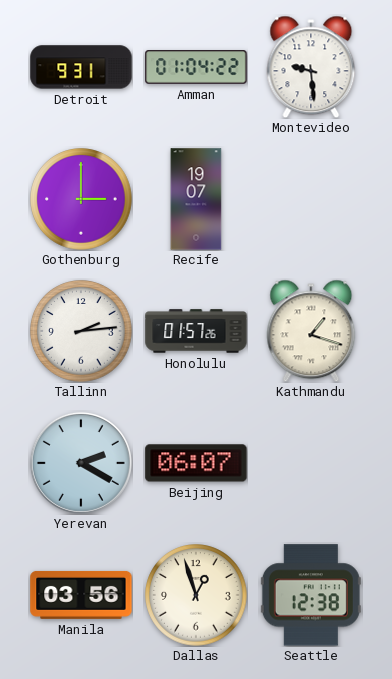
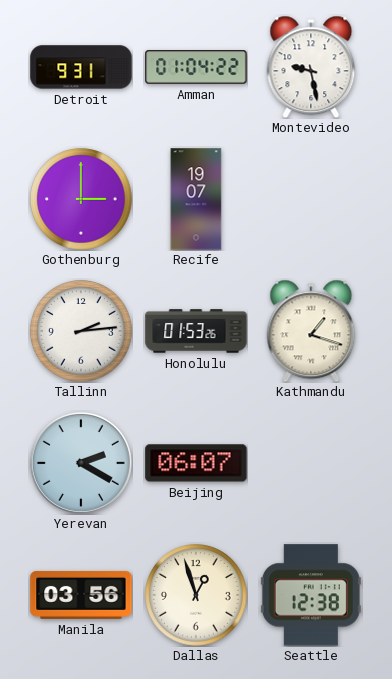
Montevideo: 9:29 -> 9:28 (311, 67)
Honolulu: 01:57 -> 01:53 (196, 331)
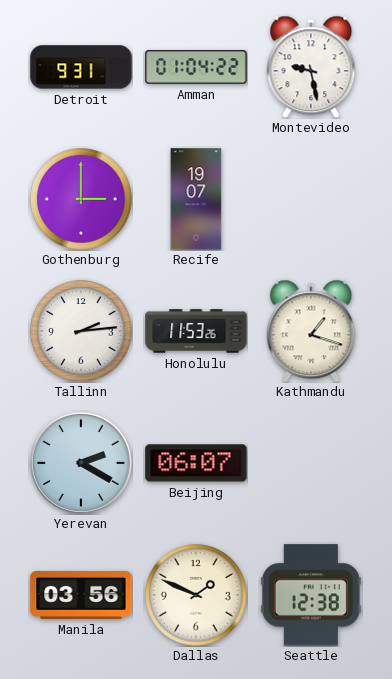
Honolulu: 01:53 -> 11:53 (196, 331)
Dallas: 12:57 -> 1:49 (196, 595)
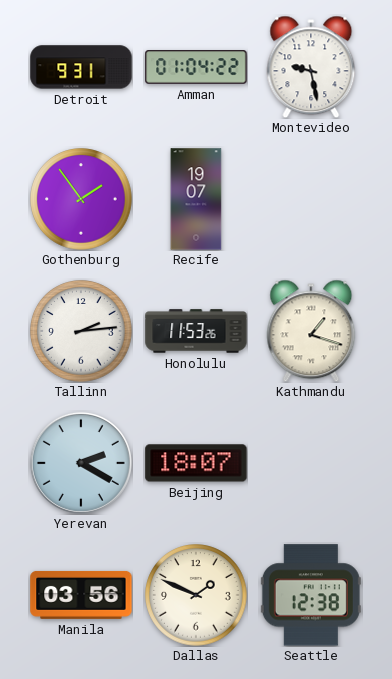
Gothenburg: 3:00 -> 1:54 (81, 199)
Beijing: 06:07 -> 18:07 (196, 463)
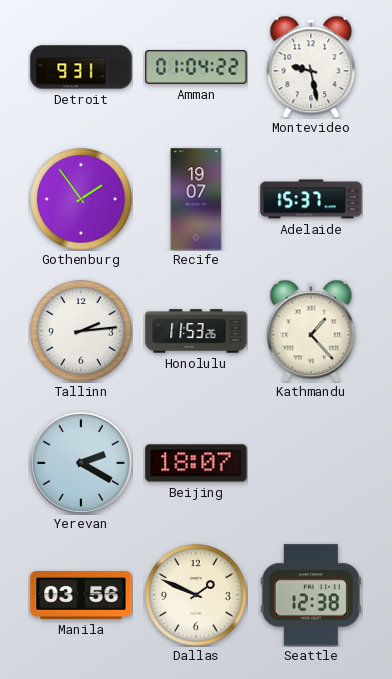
Adelaide: none -> 15:37 (311, 199)
Kathmandu: 1:18 -> 1:23 (311, 331)
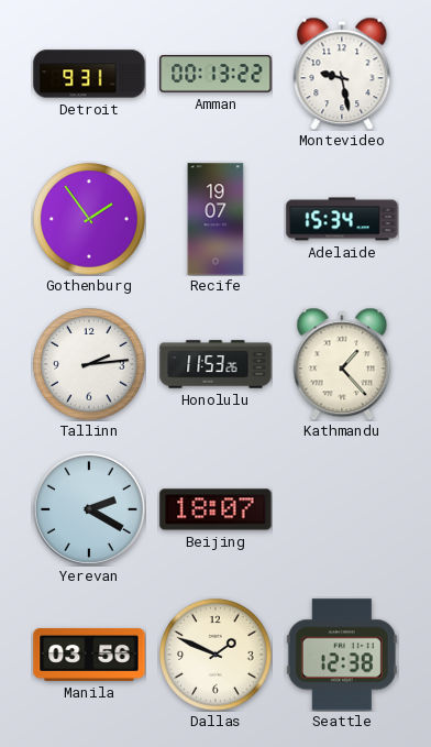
Amman: 01:04 -> 00:13 (215, 74)
Adelaide: 15:37 -> 15:34 (342, 219)
